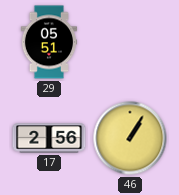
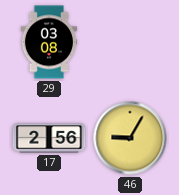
29: 05:51 -> 03:08 (49, 42)
46: 1:05 -> 9:05 (130, 138)
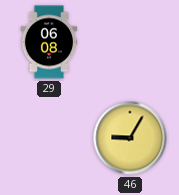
29: 03:08 -> 06:08 (49, 42)
17: 2:56 -> none (49, 138)
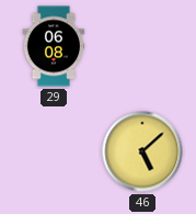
46: 9:05 -> 5:08 (142, 151)
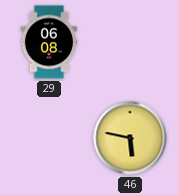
46: 5:08 -> 5:47 (130, 138)
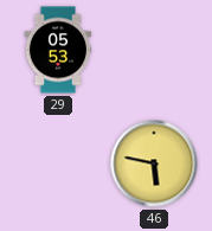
29: 06:08 -> 05:53 (58, 50)
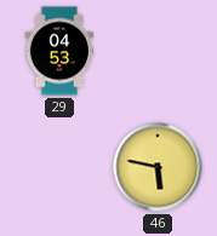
29: 05:53 -> 04:53 (59, 51)
